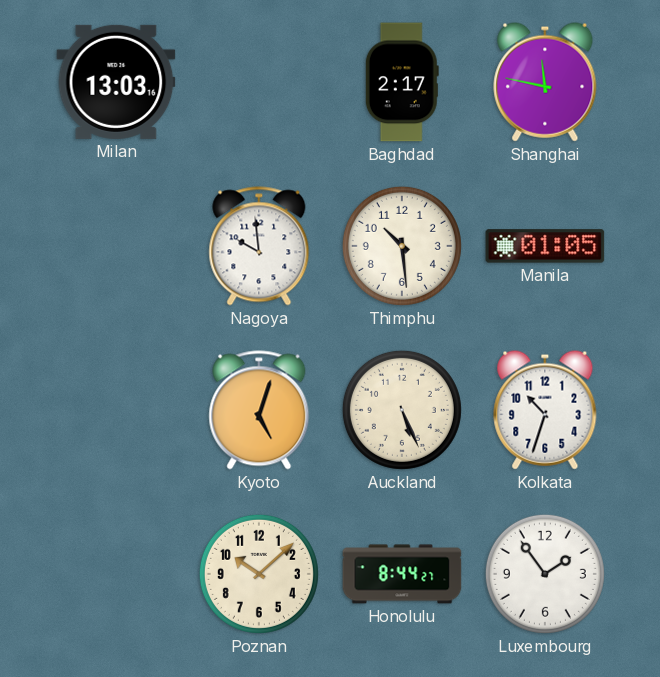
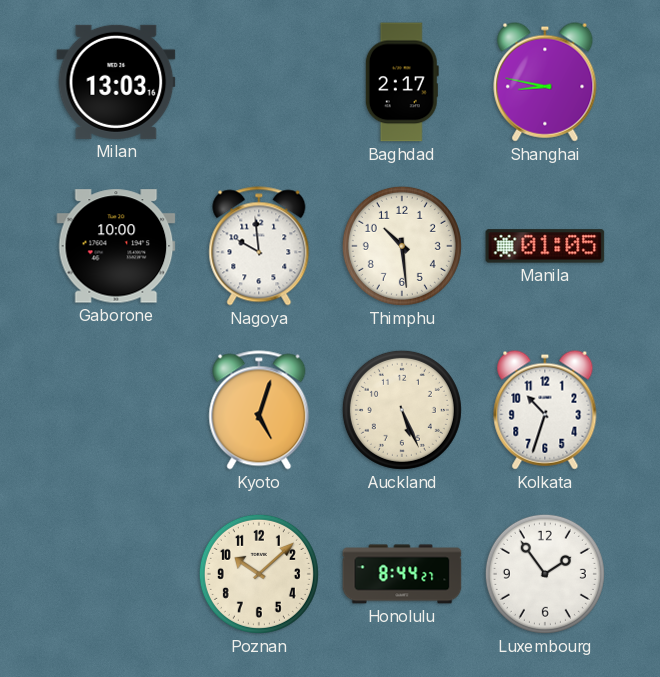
Shanghai: 11:47 -> 8:47 (545, 82)
Gaborone: none -> 10:00 (116, 246)
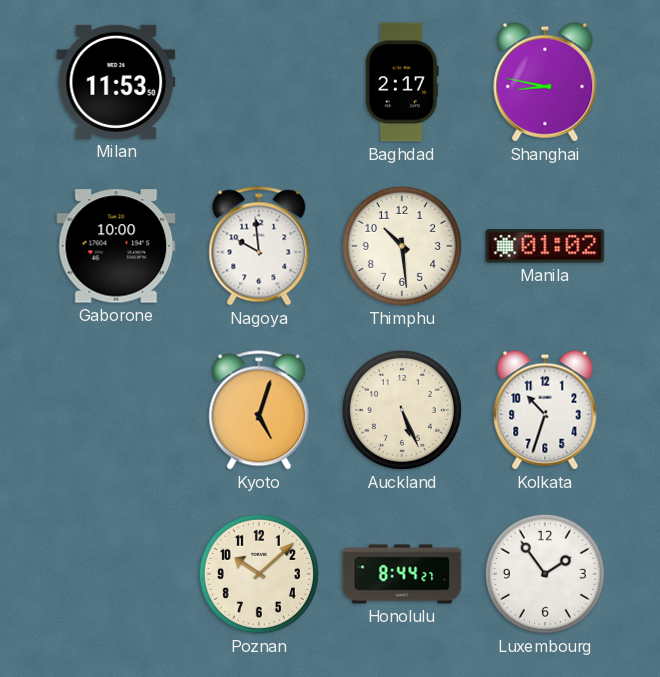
Milan: 13:03 -> 11:53 (116, 82)
Manila: 01:05 -> 01:02 (545, 246)
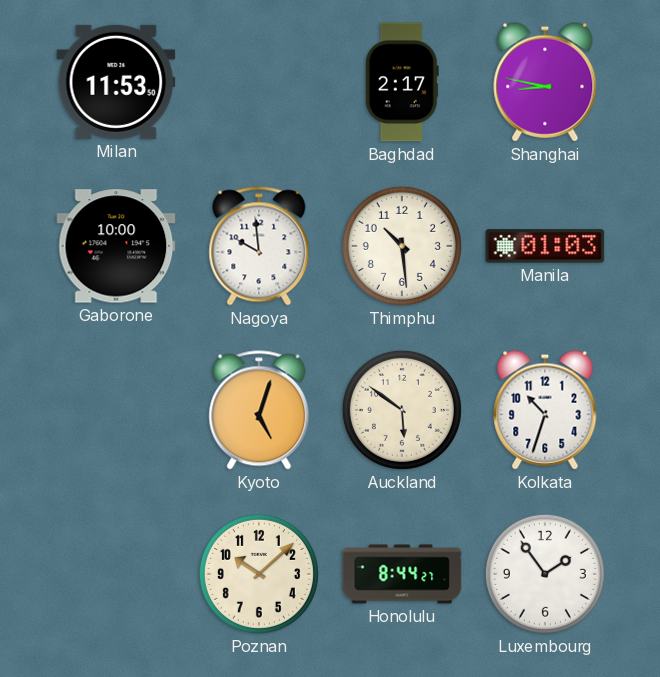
Manila: 01:02 -> 01:03 (545, 246)
Auckland: 5:26 -> 5:51 (402, 410)
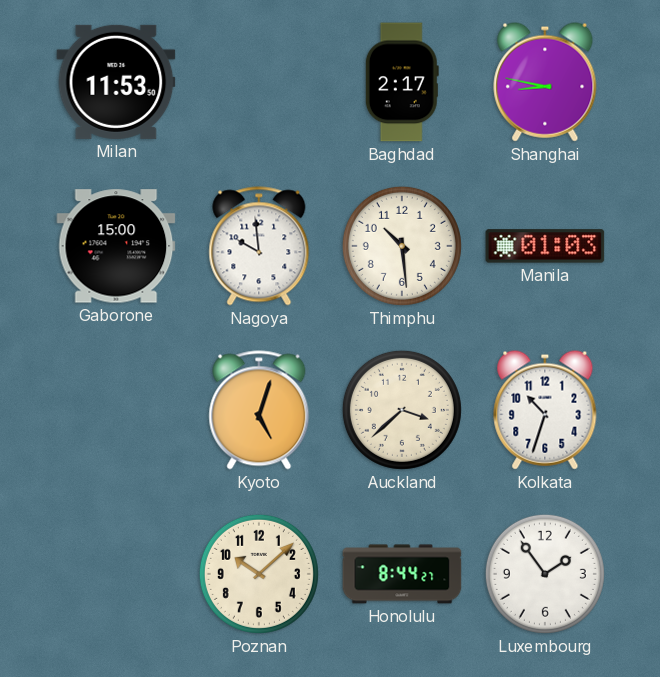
Gaborone: 10:00 -> 15:00 (116, 246)
Auckland: 5:51 -> 3:38 (402, 410)
